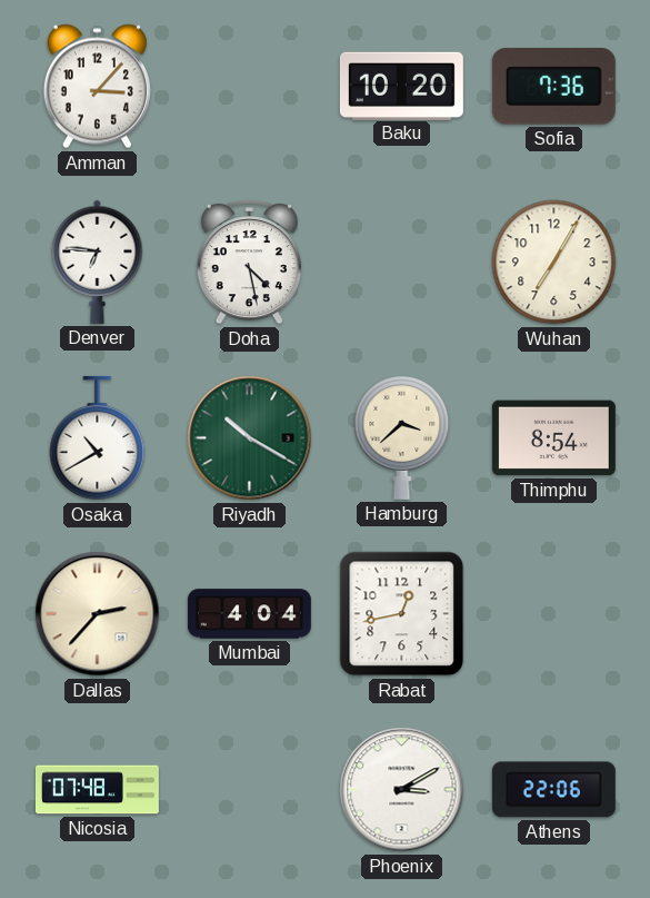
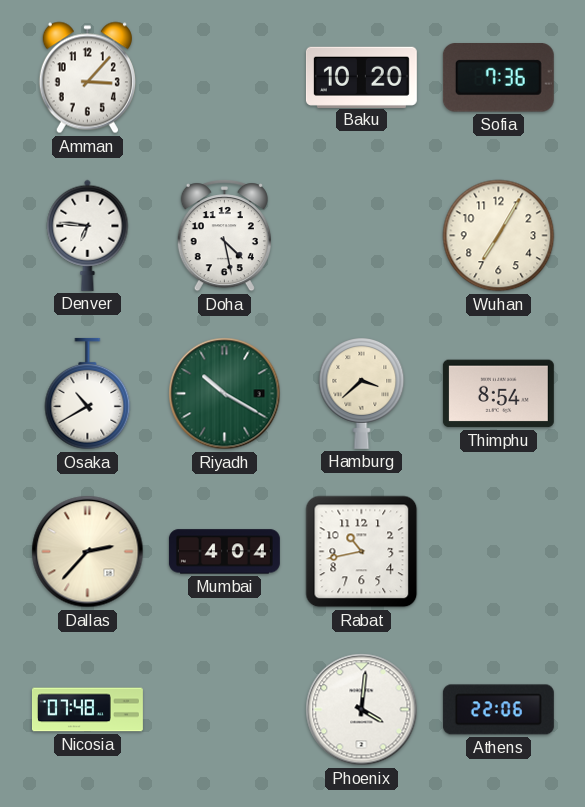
Rabat: 12:43 -> 10:43 (362, 552)
Phoenix: 3:10 -> 4:01 (362, 710)
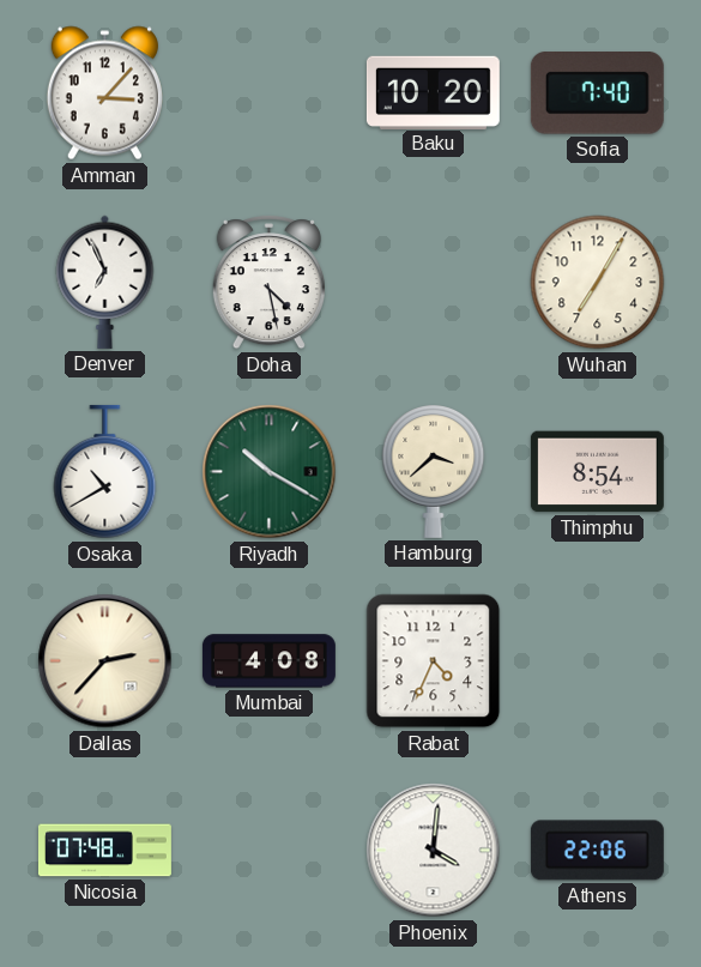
Sofia: 7:36 -> 7:40 (597, 93)
Denver: 6:46 -> 6:56 (105, 282)
Mumbai: 4:04 -> 4:08 (268, 661)
Rabat: 10:43 -> 4:34 (434, 661)
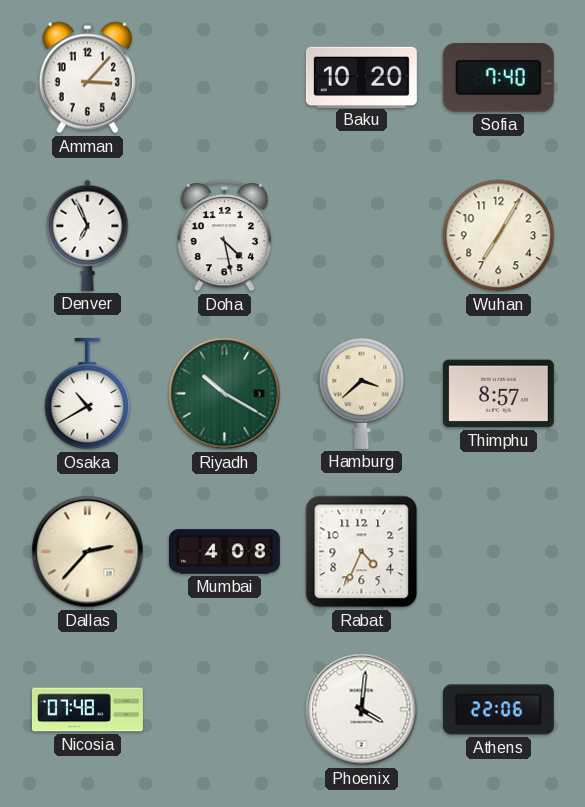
Thimphu: 8:54 -> 8:57 (498, 394)
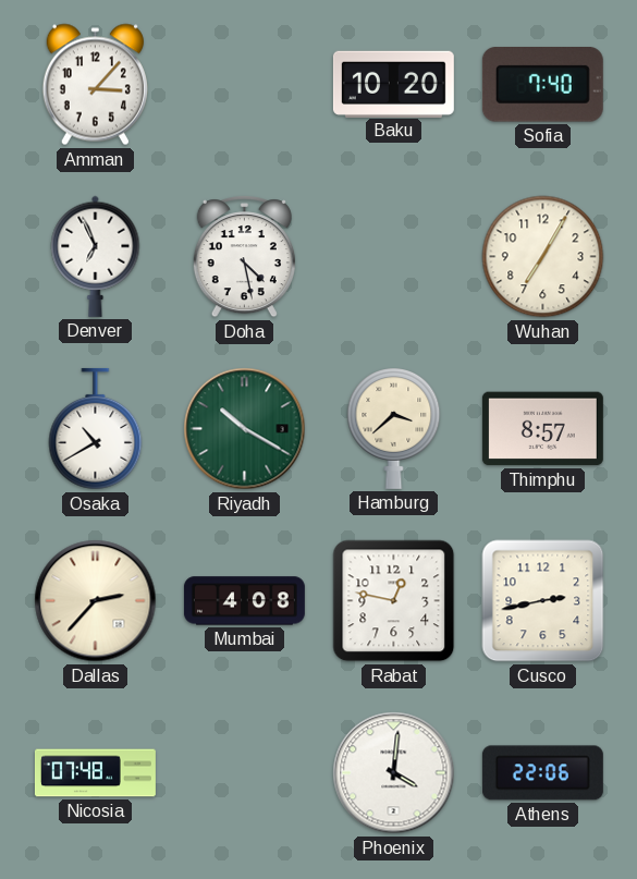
Rabat: 4:34 -> 12:47 (394, 601)
Cusco: none -> 2:43 (543, 601)
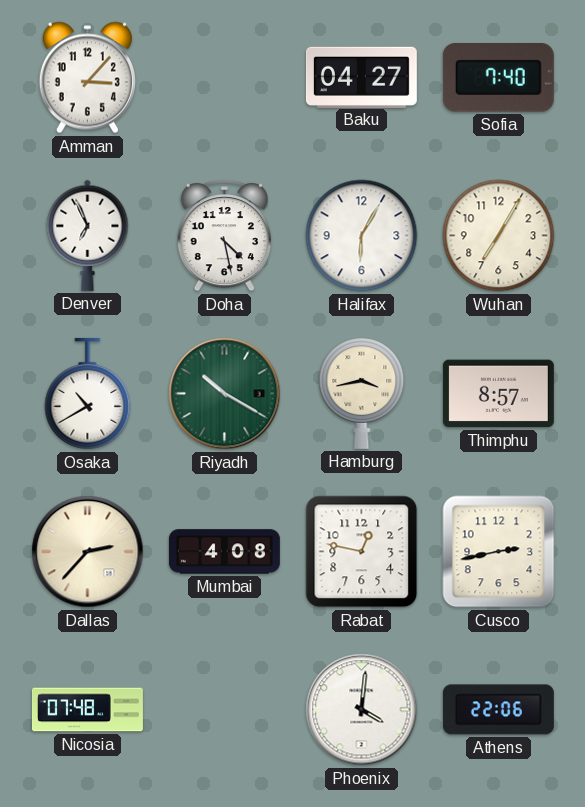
Baku: 10:20 -> 04:27 (361, 77)
Halifax: none -> 6:05 (362, 236)
Hamburg: 3:38 -> 3:43 (362, 393)
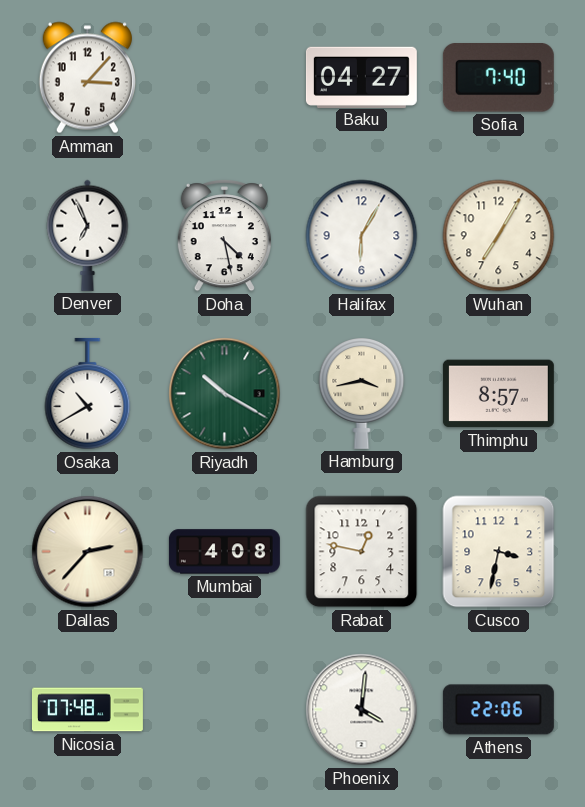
Cusco: 2:43 -> 3:32 (499, 552)
